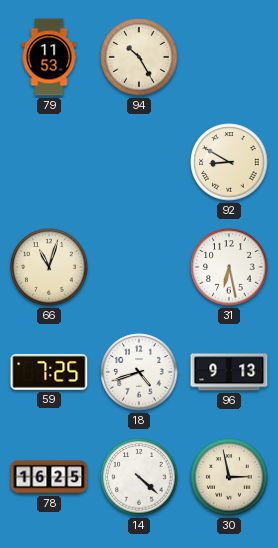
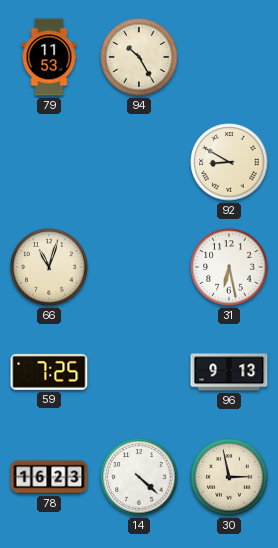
18: 4:42 -> none (139, 372)
78: 16:25 -> 16:23 (49, 477)
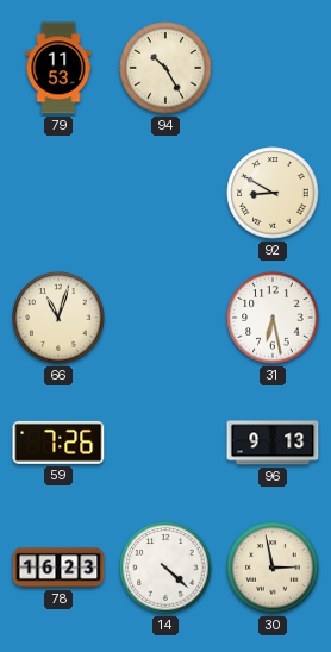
59: 7:25 -> 7:26 (58, 443)
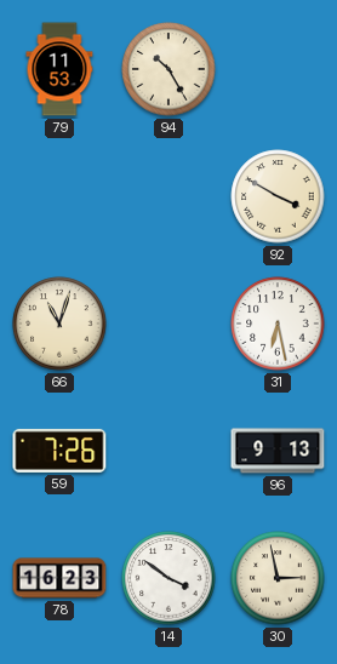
92: 8:50 -> 3:50 (278, 196)
14: 4:22 -> 3:51 (168, 578)
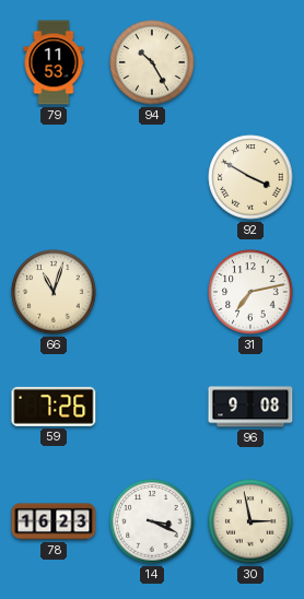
31: 6:28 -> 7:13 (250, 292)
96: 9:13 -> 9:08 (250, 407)
14: 3:51 -> 3:19 (152, 521)
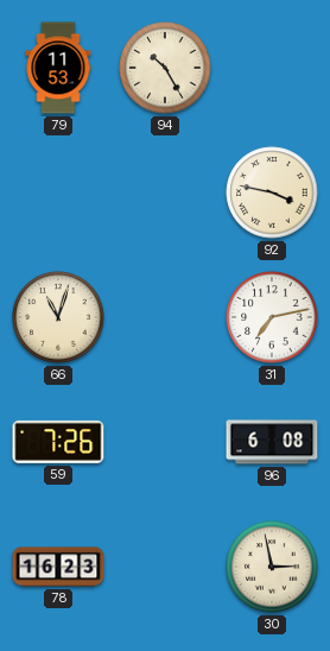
92: 3:50 -> 3:47 (272, 192)
96: 9:08 -> 6:08 (272, 442)
14: 3:19 -> none (152, 521)
